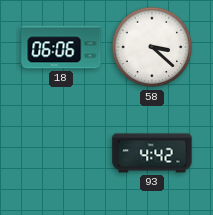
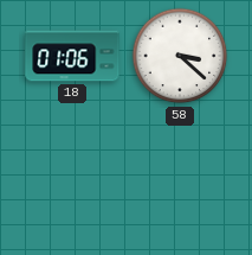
18: 06:06 -> 01:06 (72, 56)
93: 4:42 -> none (152, 153)
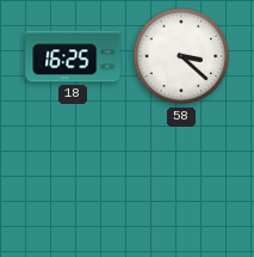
18: 01:06 -> 16:25 (73, 56)
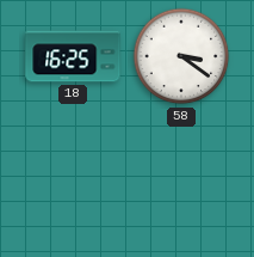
58: 3:22 -> 3:21 (181, 56)
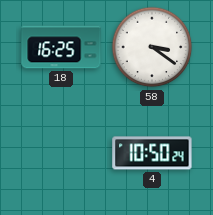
4: none -> 10:50 (152, 153)
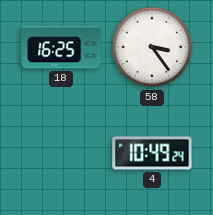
58: 3:21 -> 3:24 (152, 47)
4: 10:50 -> 10:49 (152, 153)
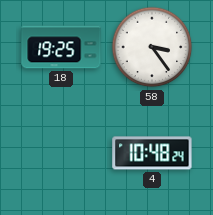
18: 16:25 -> 19:25 (61, 47)
4: 10:49 -> 10:48 (152, 153)
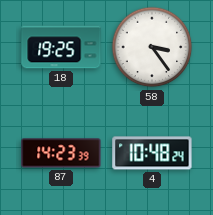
87: none -> 14:23 (61, 153)
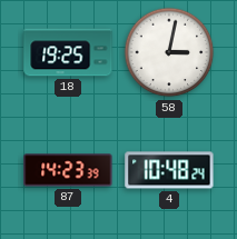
58: 3:24 -> 3:02 (169, 52)
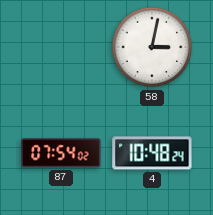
18: 19:25 -> none (68, 52)
87: 14:23 -> 07:54 (61, 153)
